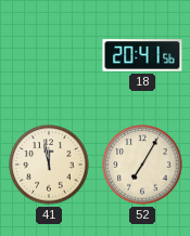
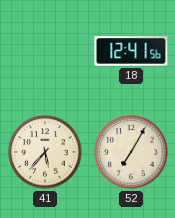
18: 20:41 -> 12:41 (131, 51)
41: 11:58 -> 5:37 (45, 152)
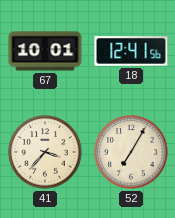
67: none -> 10:01 (45, 51)
41: 5:37 -> 3:37 (45, 152)
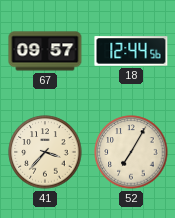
67: 10:01 -> 09:57 (45, 51)
18: 12:41 -> 12:44 (131, 51)
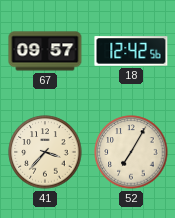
18: 12:44 -> 12:42 (131, 51)
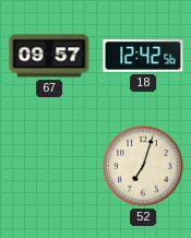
41: 3:37 -> none (45, 152)
52: 7:05 -> 7:03 (143, 166)
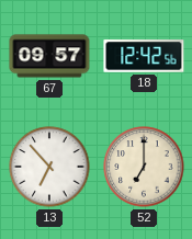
13: none -> 6:53 (49, 167)
52: 7:03 -> 7:00 (144, 167)
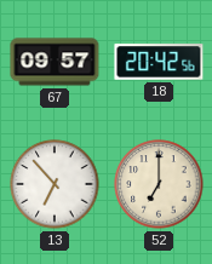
18: 12:42 -> 20:42 (159, 62)
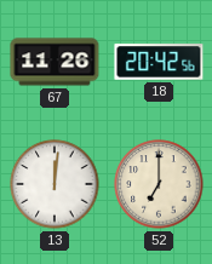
67: 09:57 -> 11:26 (55, 62)
13: 6:53 -> 12:01 (55, 184)
